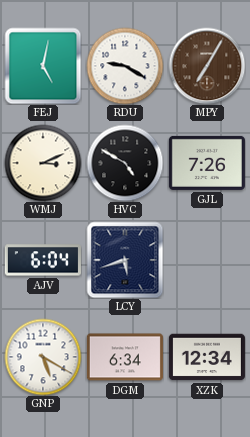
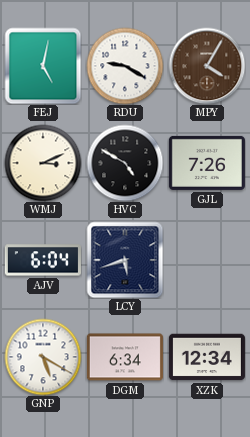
MPY: 7:05 -> 4:05 (207, 66)
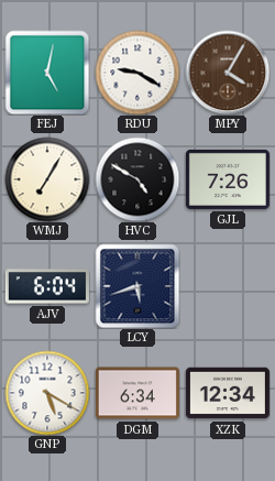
WMJ: 3:11 -> 7:05 (47, 179)
